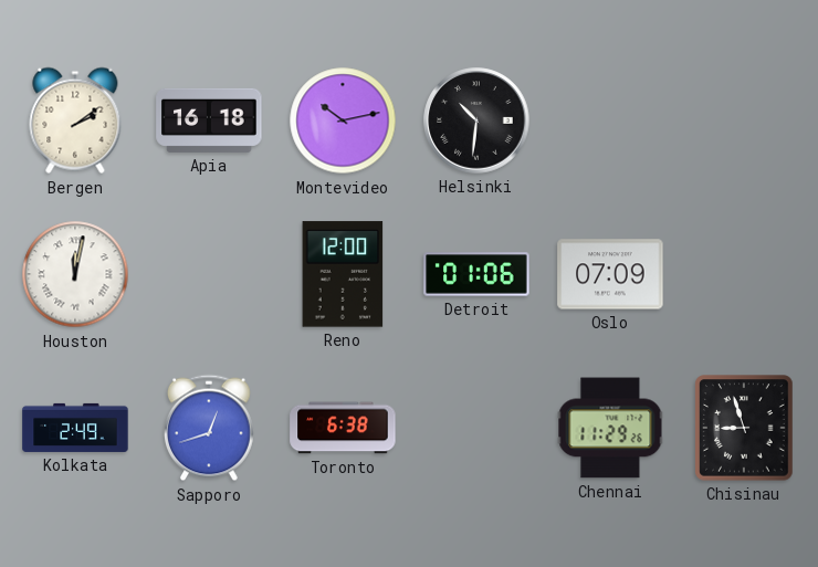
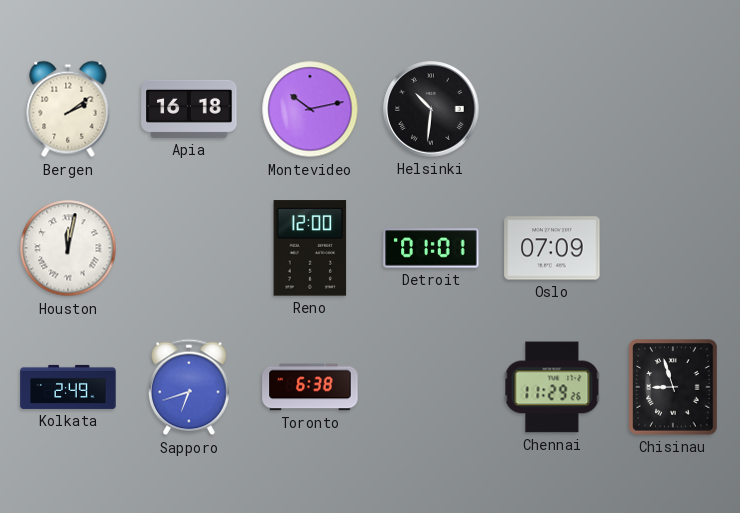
Detroit: 01:06 -> 01:01 (431, 248)
Sapporo: 12:42 -> 6:42 (190, 387)
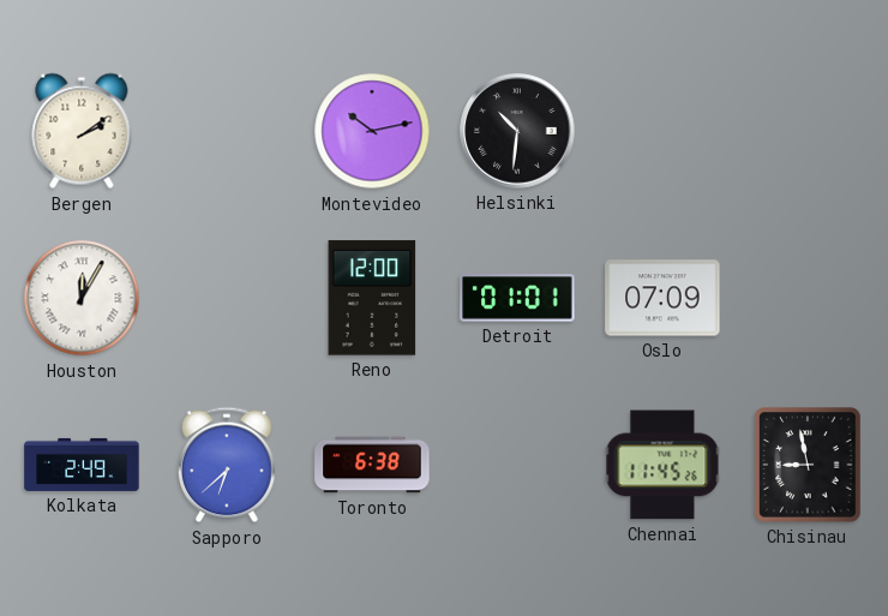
Apia: 16:18 -> none (189, 109)
Houston: 12:02 -> 12:05 (82, 298)
Sapporo: 6:42 -> 6:38 (228, 465)
Chennai: 11:29 -> 11:45 (662, 465)
Chisinau: 8:57 -> 8:58 (808, 465)
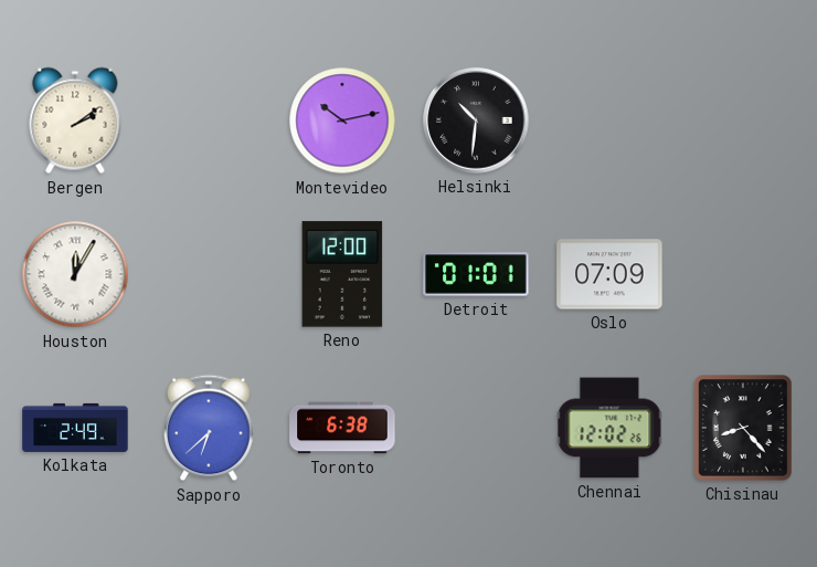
Chennai: 11:45 -> 12:02 (609, 428)
Chisinau: 8:58 -> 8:23 (743, 428)
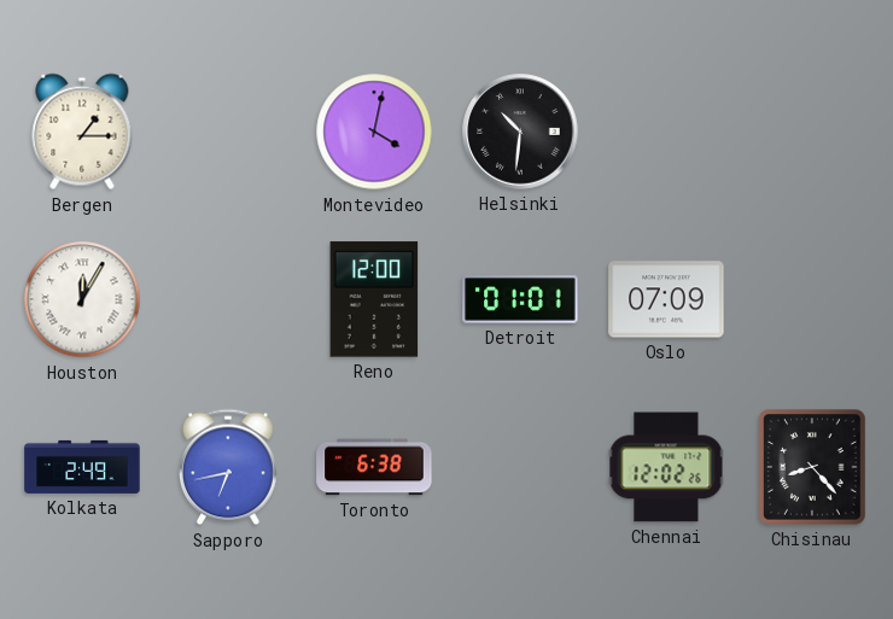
Bergen: 2:09 -> 1:15 (82, 132)
Montevideo: 10:13 -> 4:02 (374, 132)
Sapporo: 6:38 -> 6:43 (229, 467)
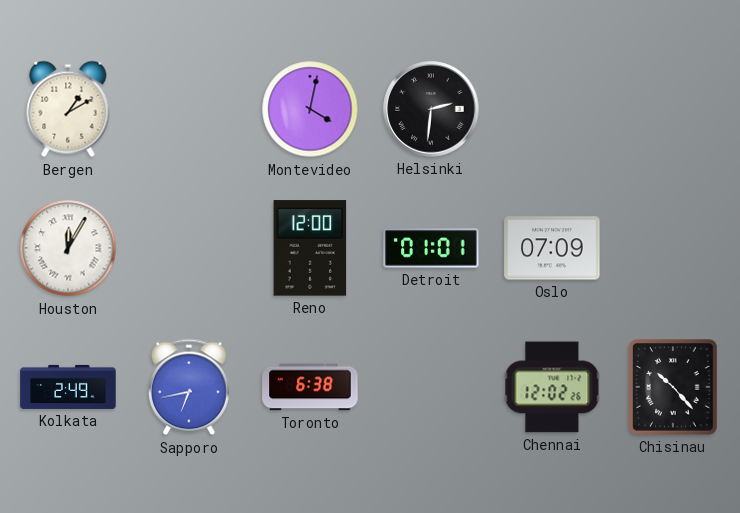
Bergen: 1:15 -> 1:10 (68, 109)
Helsinki: 10:31 -> 2:31 (431, 109)
Chisinau: 8:23 -> 10:23 (673, 387)
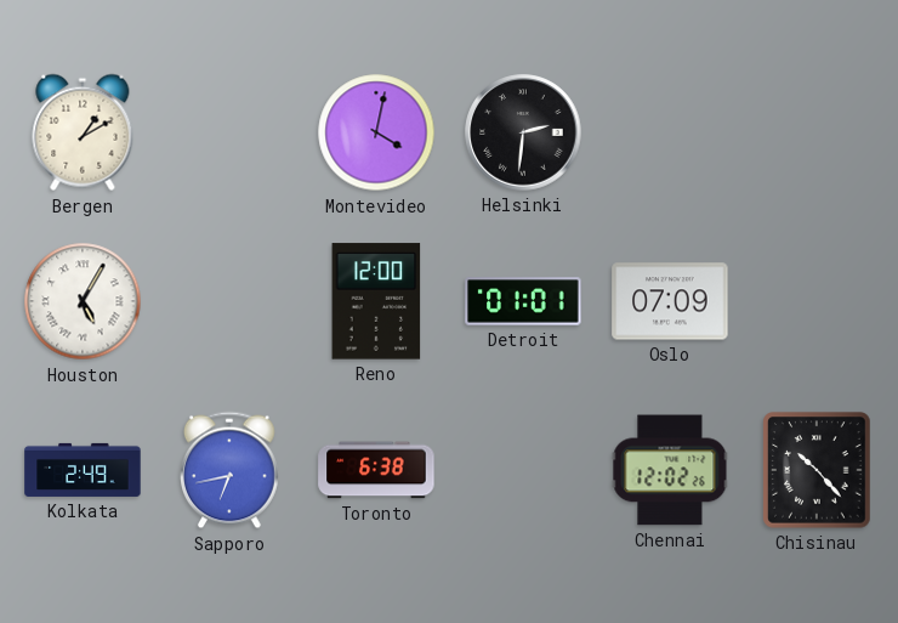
Houston: 12:05 -> 5:05 (83, 301)
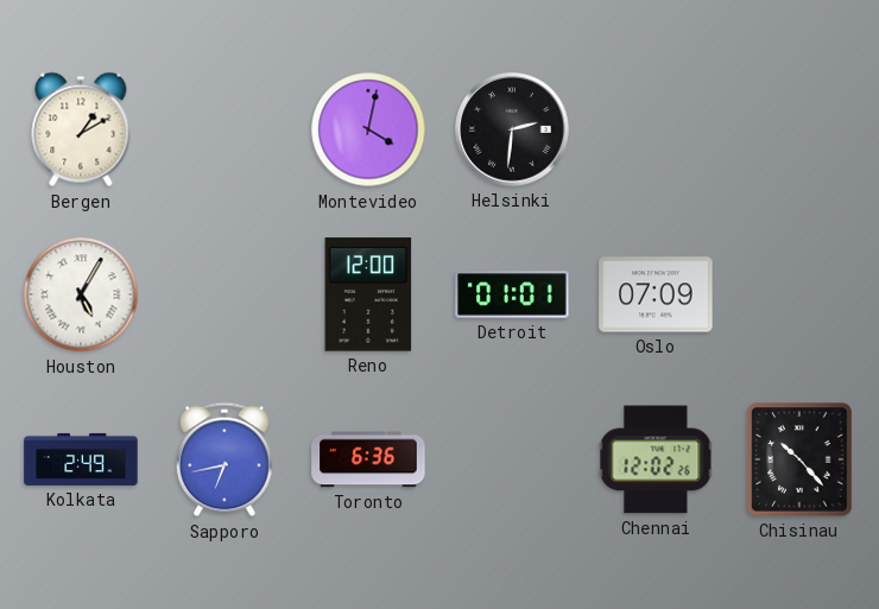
Toronto: 6:38 -> 6:36 (368, 459)
